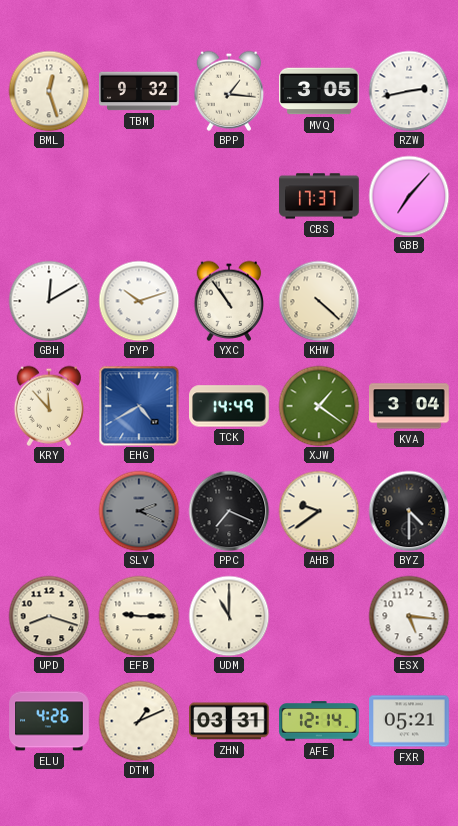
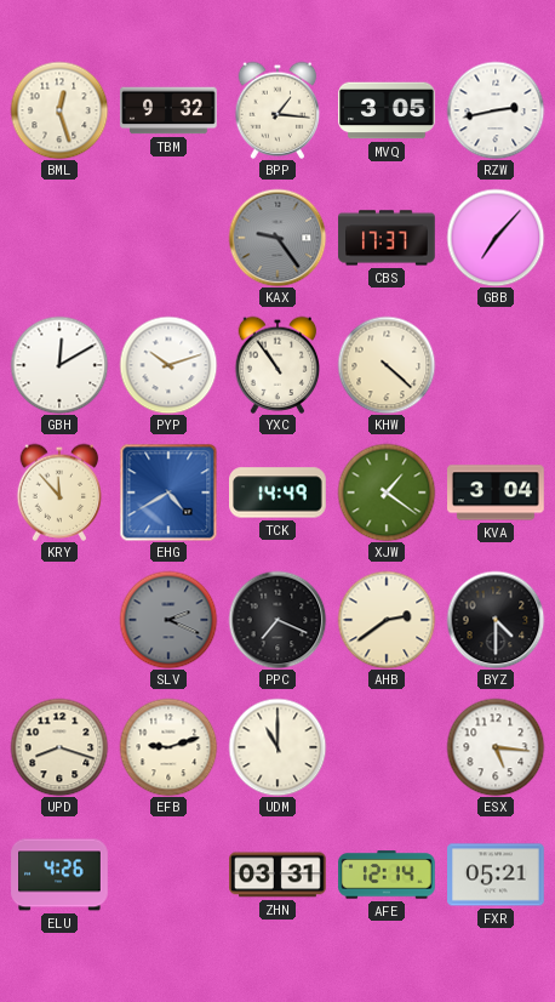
KAX: none -> 9:24 (277, 238)
AHB: 9:39 -> 2:39 (387, 620)
EFB: 9:15 -> 9:12 (168, 747)
DTM: 1:11 -> none (139, 721)
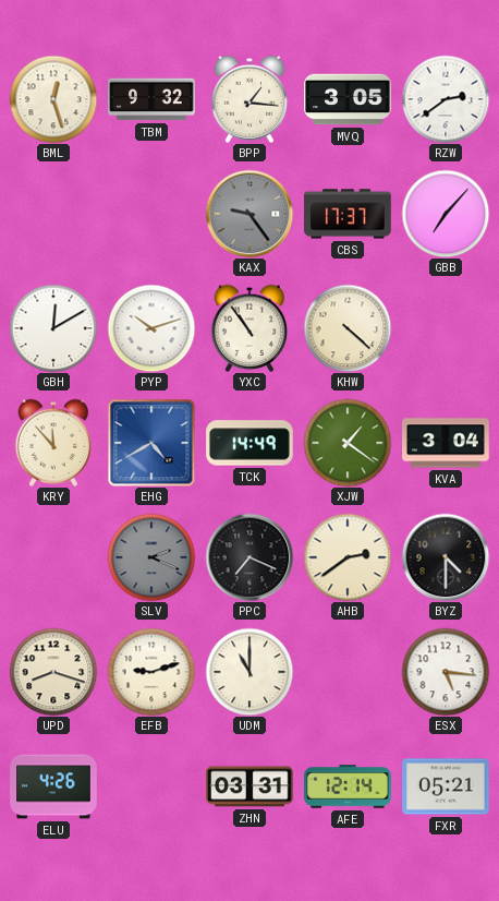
RZW: 2:43 -> 2:39 (446, 99)
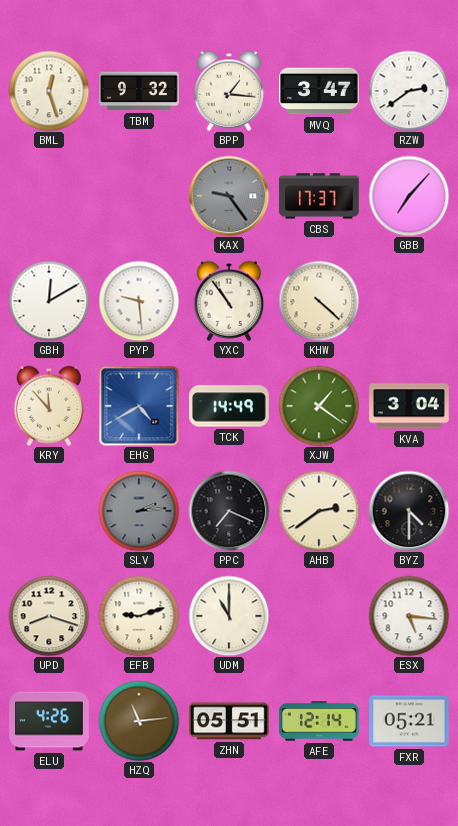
MVQ: 3:05 -> 3:47 (319, 91)
PYP: 10:12 -> 9:29 (139, 301)
SLV: 2:19 -> 2:14 (139, 511)
HZQ: none -> 11:14 (139, 721)
ZHN: 03:31 -> 05:51 (229, 721)
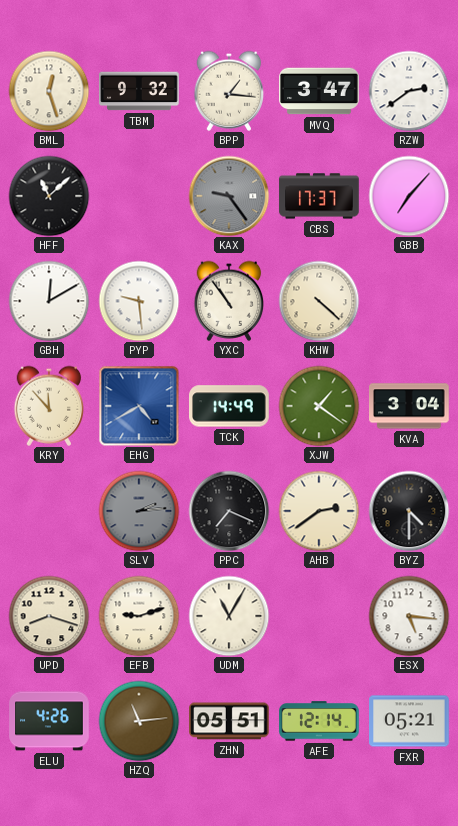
HFF: none -> 11:08 (49, 196)
UDM: 11:00 -> 11:05 (229, 616)
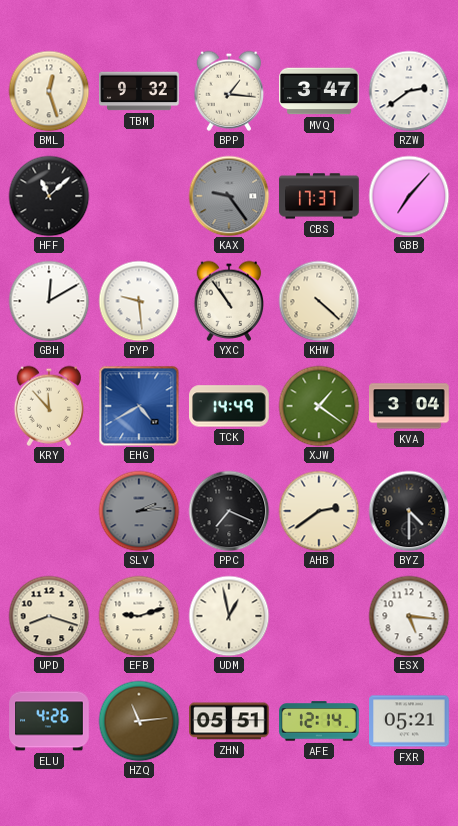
UDM: 11:05 -> 12:58 (229, 616)
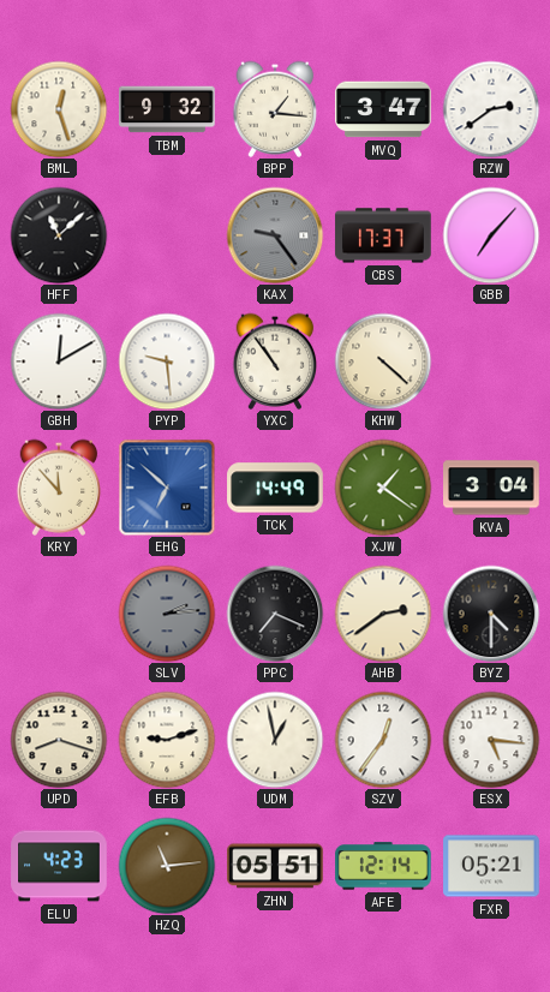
EHG: 4:40 -> 6:52 (167, 488)
SZV: none -> 12:36 (383, 740)
ELU: 4:26 -> 4:23 (59, 866)
